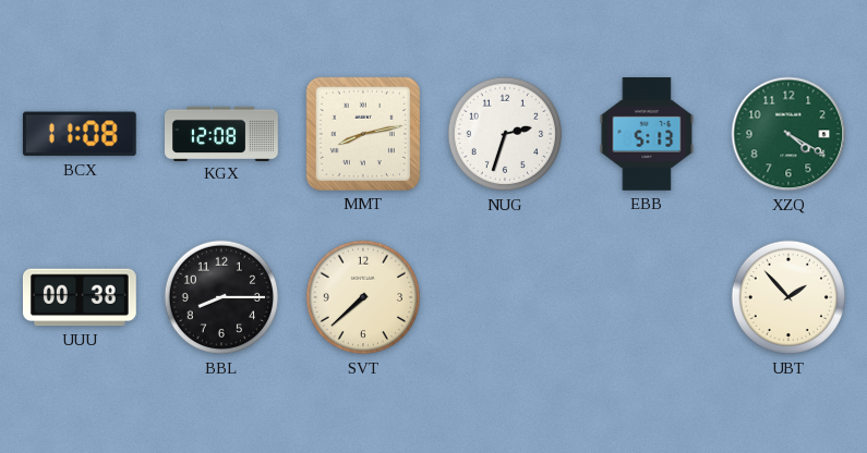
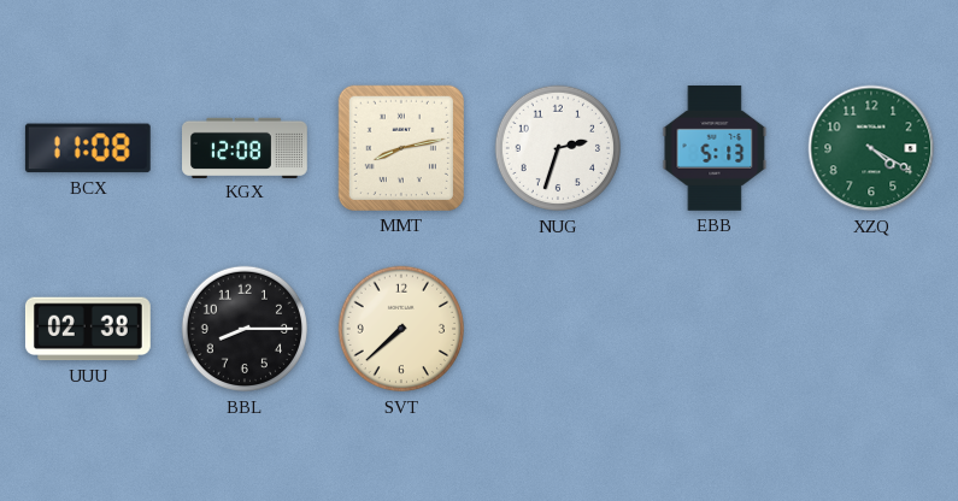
UUU: 00:38 -> 02:38 (88, 329)
UBT: 1:53 -> none (788, 297)
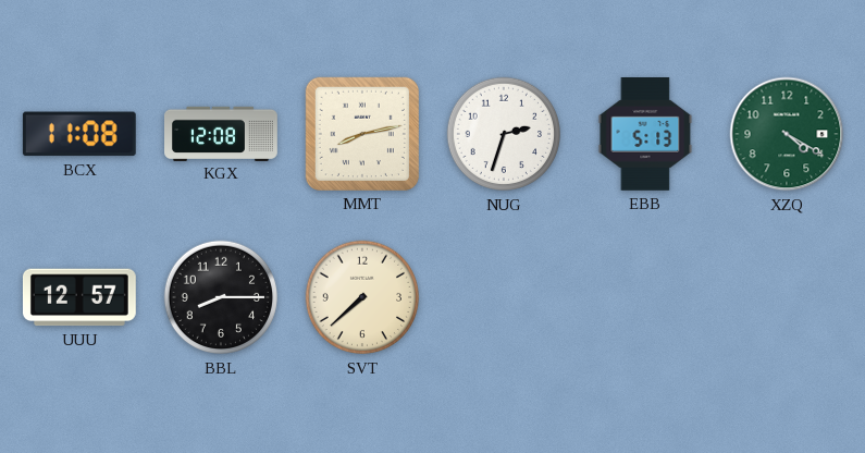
UUU: 02:38 -> 12:57 (79, 297)
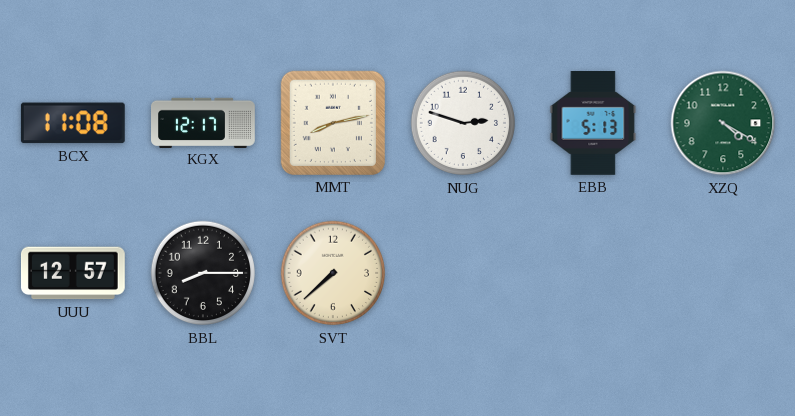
KGX: 12:08 -> 12:17 (204, 122)
NUG: 2:33 -> 2:48 (463, 123)
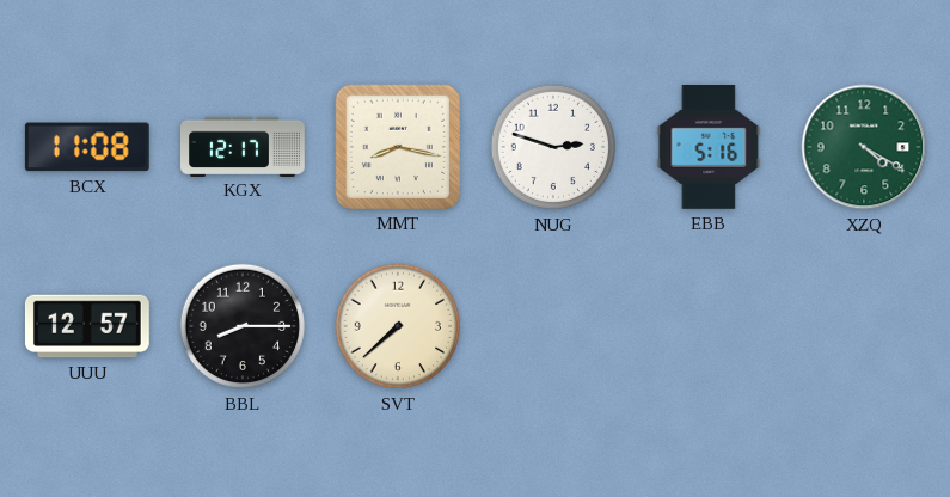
MMT: 8:13 -> 8:17 (398, 147)
EBB: 5:13 -> 5:16 (709, 148)
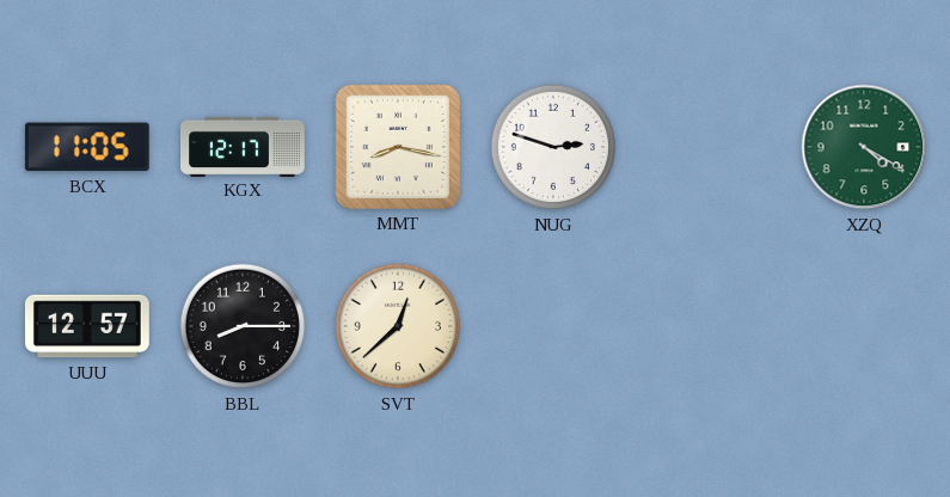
BCX: 11:08 -> 11:05 (87, 147)
EBB: 5:16 -> none (709, 148)
SVT: 7:38 -> 12:38 (398, 326)
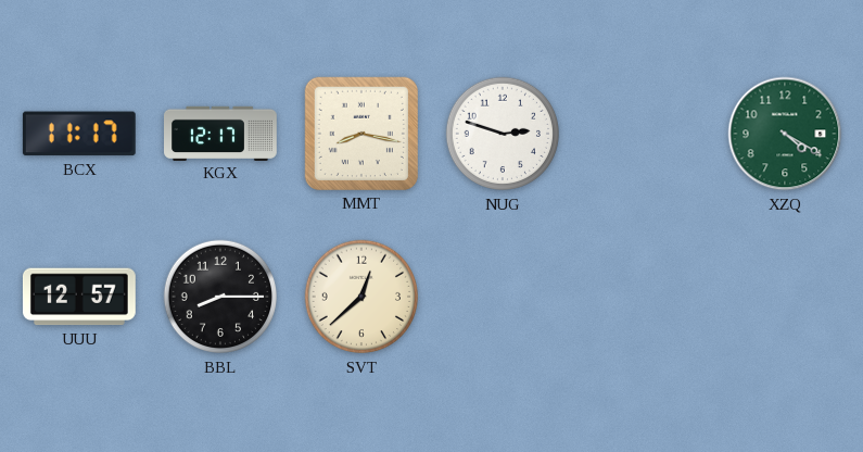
BCX: 11:05 -> 11:17 (79, 134)
